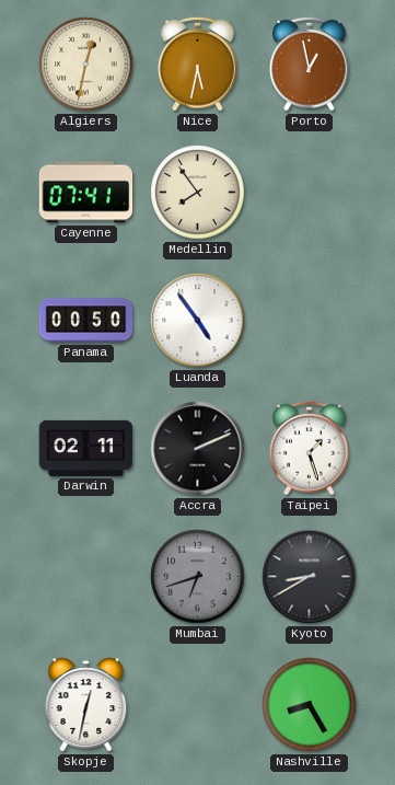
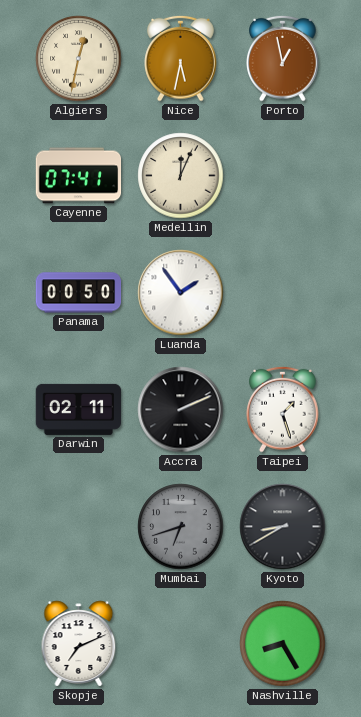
Medellin: 7:54 -> 12:04 (181, 176)
Luanda: 4:54 -> 1:54 (181, 293)
Skopje: 12:32 -> 7:11 (79, 644)
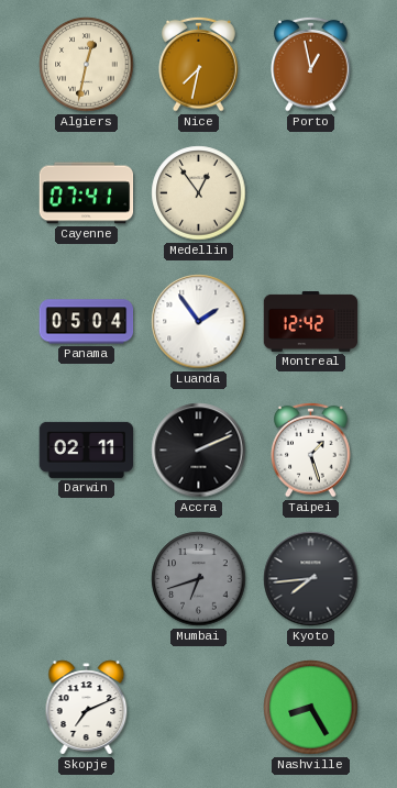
Nice: 5:32 -> 7:32 (199, 64)
Medellin: 12:04 -> 12:54 (199, 193)
Panama: 00:50 -> 05:04 (87, 322)
Montreal: none -> 12:42 (311, 321)
Kyoto: 8:40 -> 7:44 (311, 579)
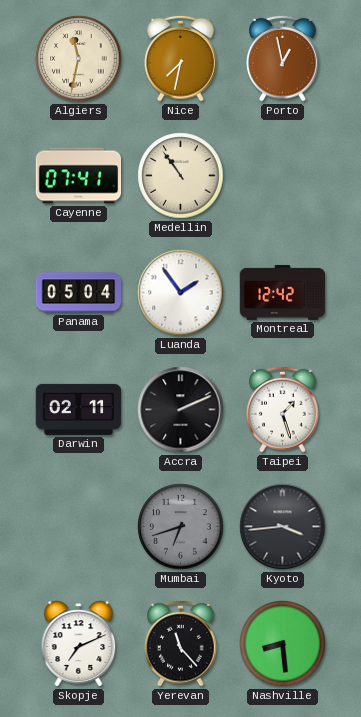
Algiers: 12:32 -> 11:32 (79, 59)
Medellin: 12:54 -> 10:54 (181, 176)
Kyoto: 7:44 -> 3:44 (283, 527)
Yerevan: none -> 11:23 (181, 643)
Nashville: 8:25 -> 8:29 (283, 644)
